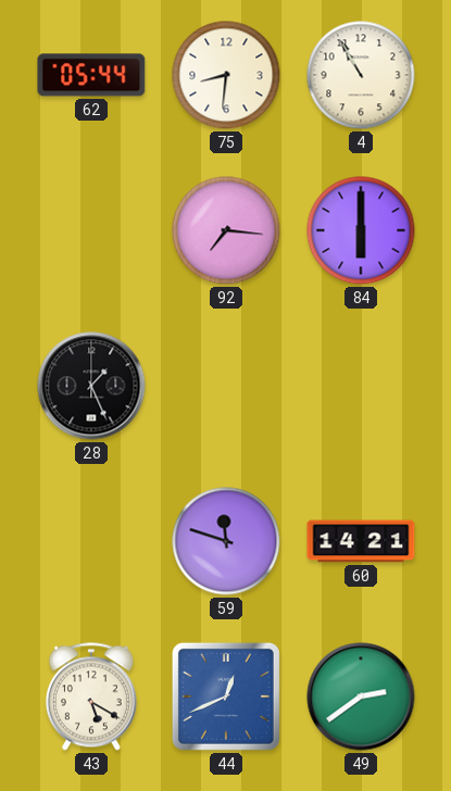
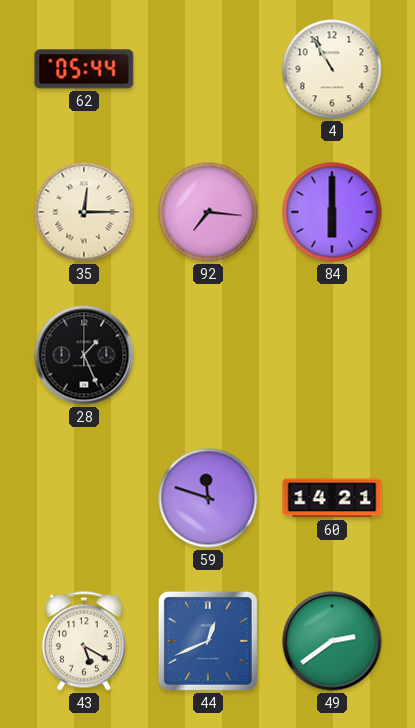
75: 8:31 -> none (226, 75)
35: none -> 12:15 (84, 212)
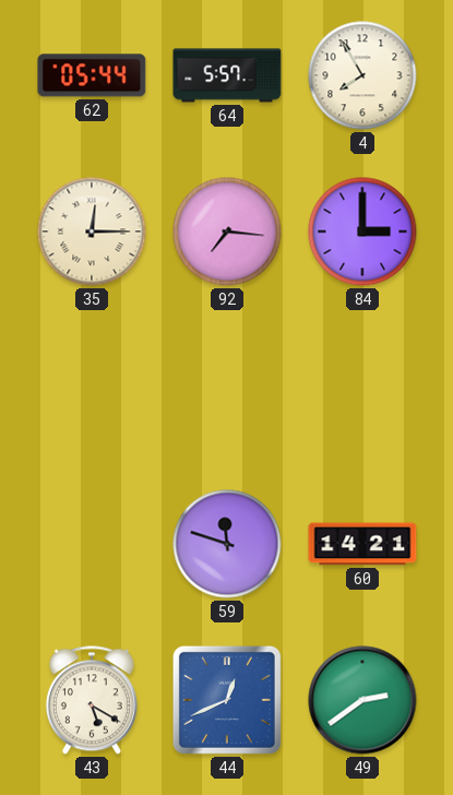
64: none -> 5:57 (227, 75)
4: 10:55 -> 7:55 (362, 75)
84: 6:00 -> 3:00 (362, 232)
28: 1:26 -> none (84, 355)
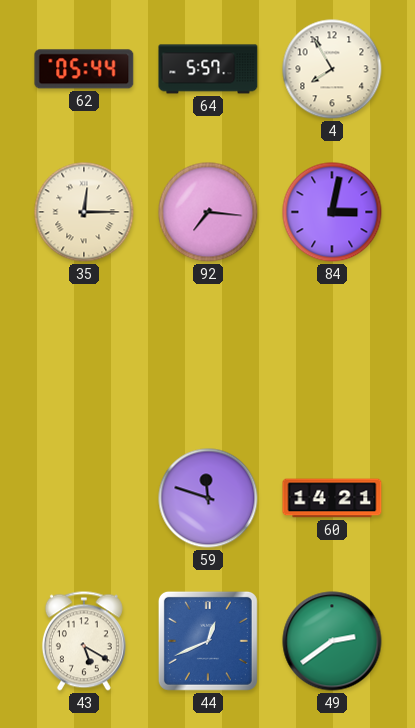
84: 3:00 -> 3:02 (332, 212)
